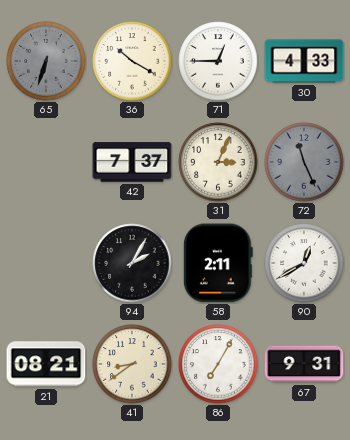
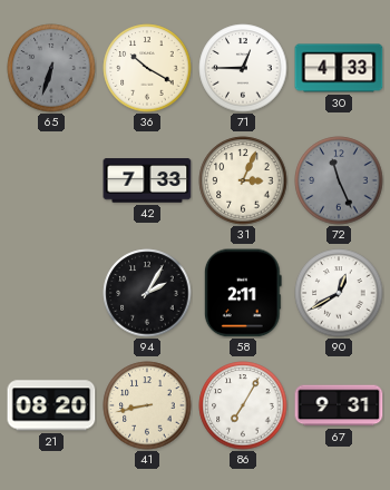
42: 7:37 -> 7:33 (147, 180)
21: 08:21 -> 08:20 (51, 405)
41: 8:39 -> 8:43 (147, 405)
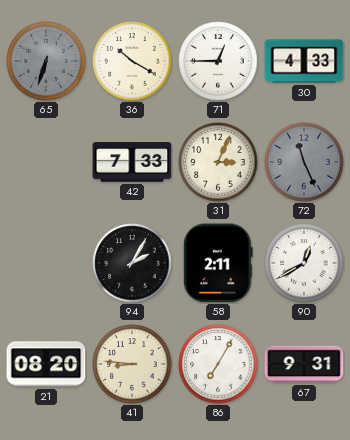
41: 8:43 -> 8:46 (132, 364)
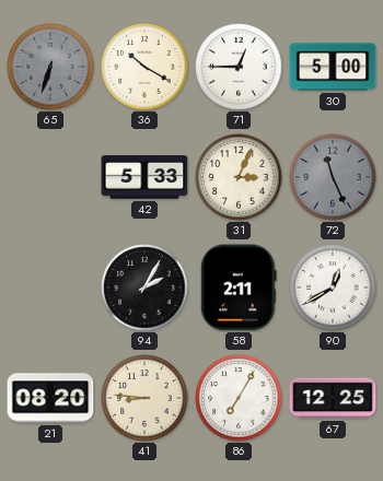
30: 4:33 -> 5:00 (333, 67)
42: 7:33 -> 5:33 (144, 177)
67: 9:31 -> 12:25 (333, 398)
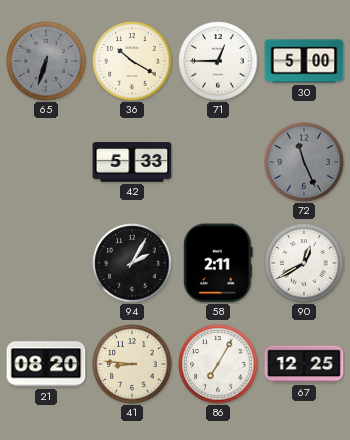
31: 3:04 -> none (239, 177)
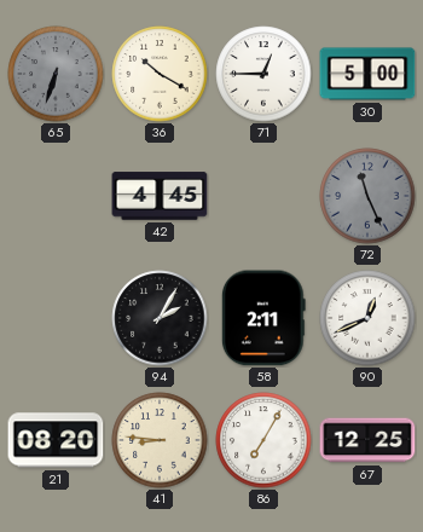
42: 5:33 -> 4:45 (160, 196)
90: 12:40 -> 12:41 (367, 318)
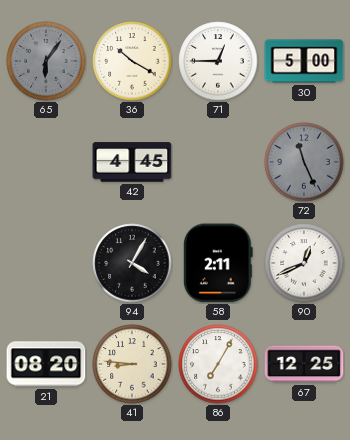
65: 6:33 -> 6:06 (46, 61)
94: 2:05 -> 4:05 (132, 263)
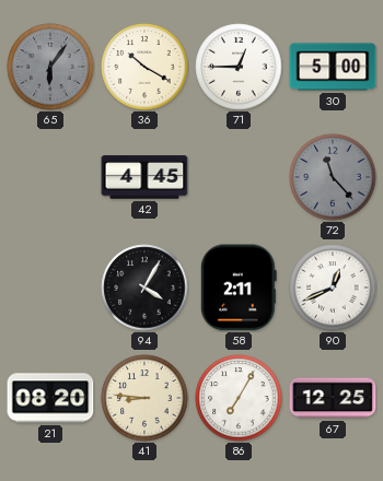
72: 11:26 -> 11:23 (333, 177)
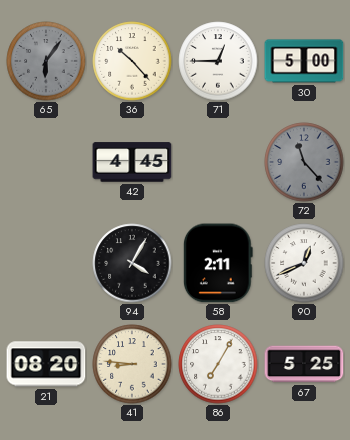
36: 10:20 -> 10:23 (132, 61)
67: 12:25 -> 5:25 (304, 364)
